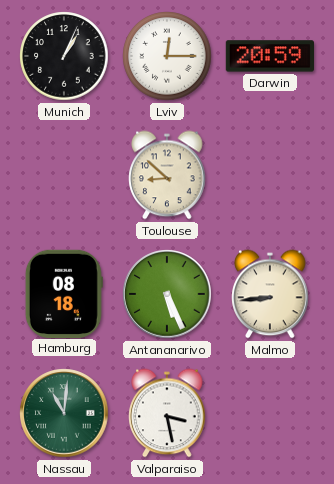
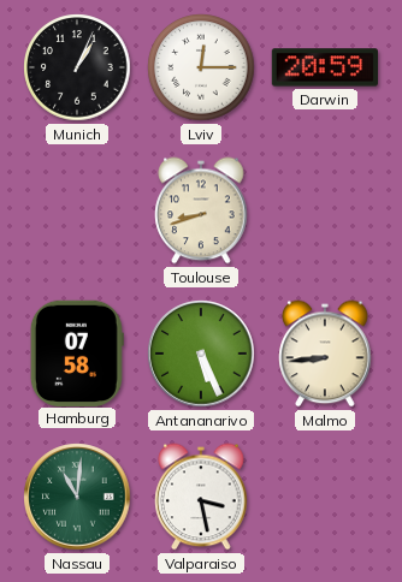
Toulouse: 8:52 -> 8:42 (201, 210)
Hamburg: 08:18 -> 07:58 (77, 352)
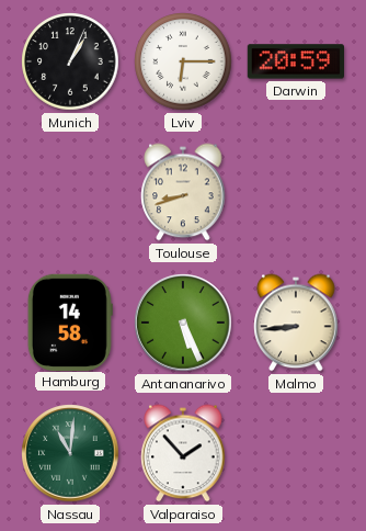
Lviv: 12:15 -> 6:15 (183, 61)
Hamburg: 07:58 -> 14:58 (70, 321)
Valparaiso: 3:28 -> 1:53 (183, 453)
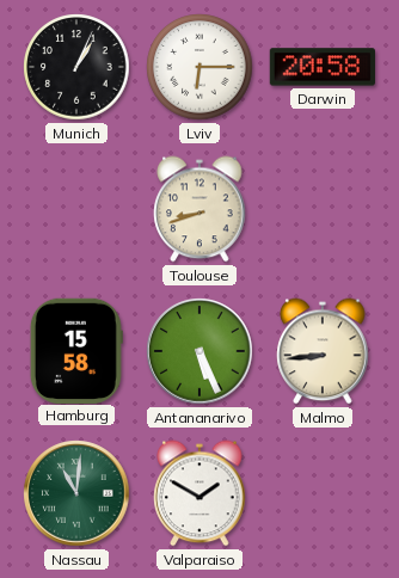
Darwin: 20:59 -> 20:58 (321, 67)
Hamburg: 14:58 -> 15:58 (76, 350)
Valparaiso: 1:53 -> 1:50 (199, 493)
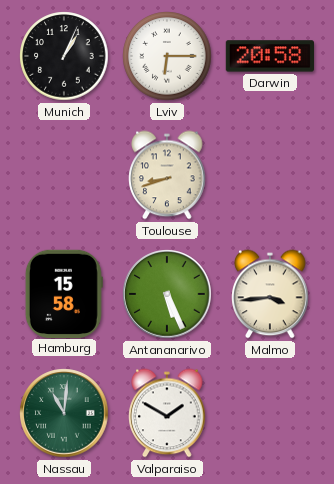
Malmo: 8:44 -> 3:44 (270, 294)
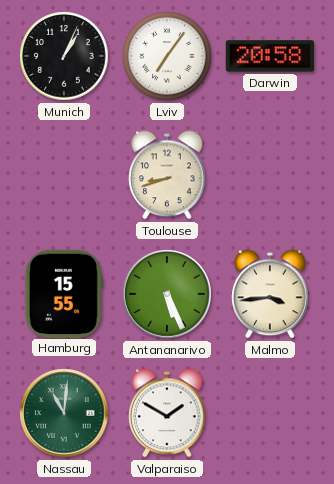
Lviv: 6:15 -> 7:06 (167, 56)
Hamburg: 15:58 -> 15:55 (64, 293)
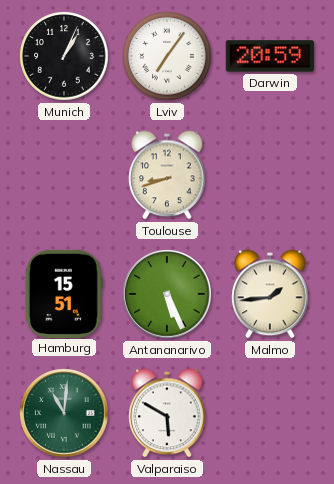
Darwin: 20:58 -> 20:59 (269, 56)
Hamburg: 15:55 -> 15:51 (64, 293)
Malmo: 3:44 -> 1:44 (270, 294)
Valparaiso: 1:50 -> 5:50 (167, 413)
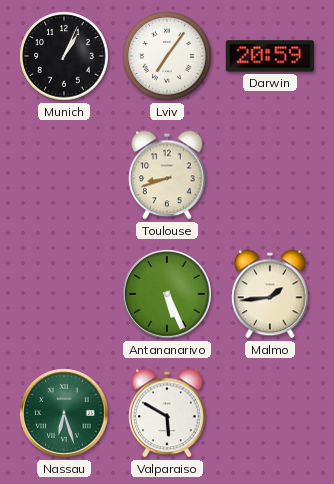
Hamburg: 15:51 -> none (64, 293)
Nassau: 11:01 -> 6:27 (64, 413)
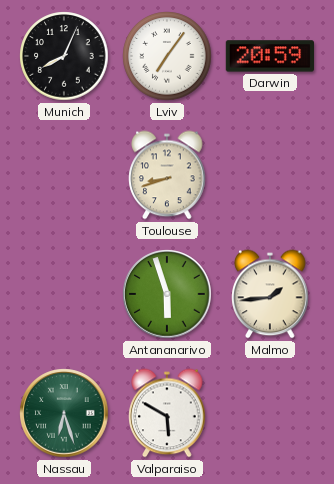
Munich: 1:04 -> 8:04 (64, 56)
Antananarivo: 5:26 -> 5:57 (167, 294)
